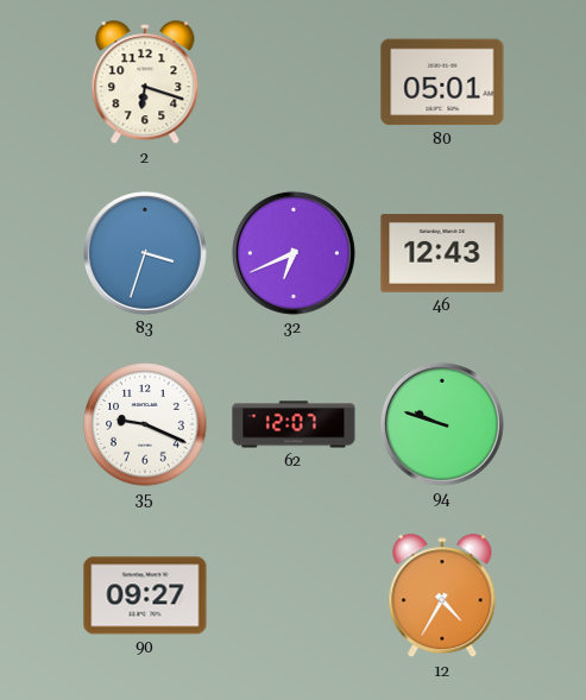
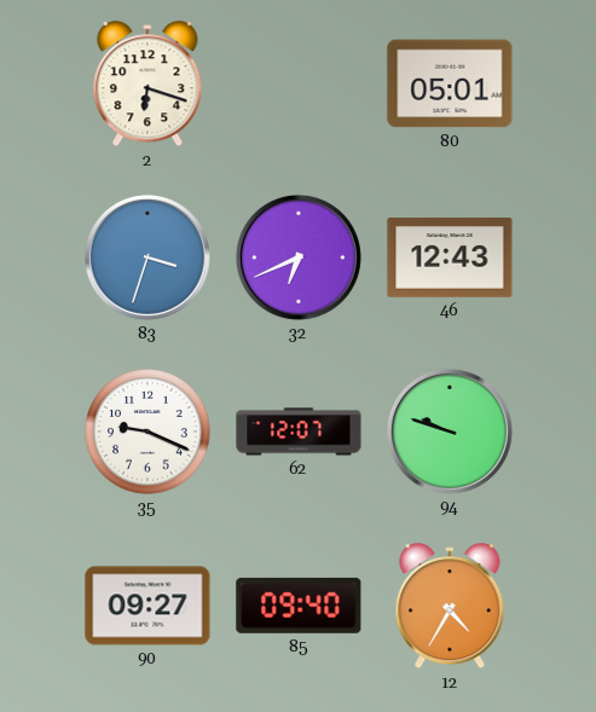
85: none -> 09:40 (299, 606)
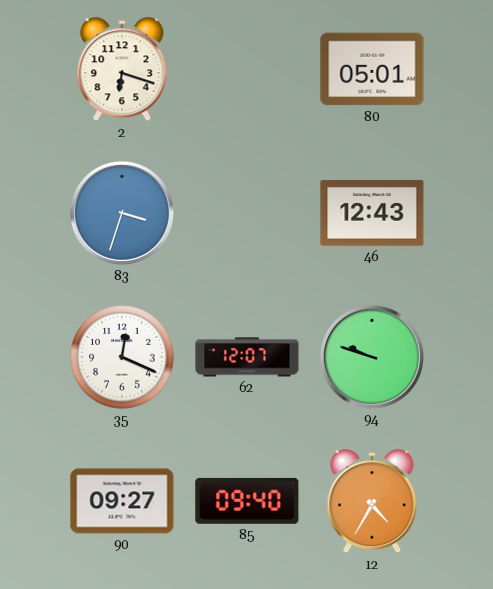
32: 6:41 -> none (299, 257)
35: 9:19 -> 12:19 (122, 357)
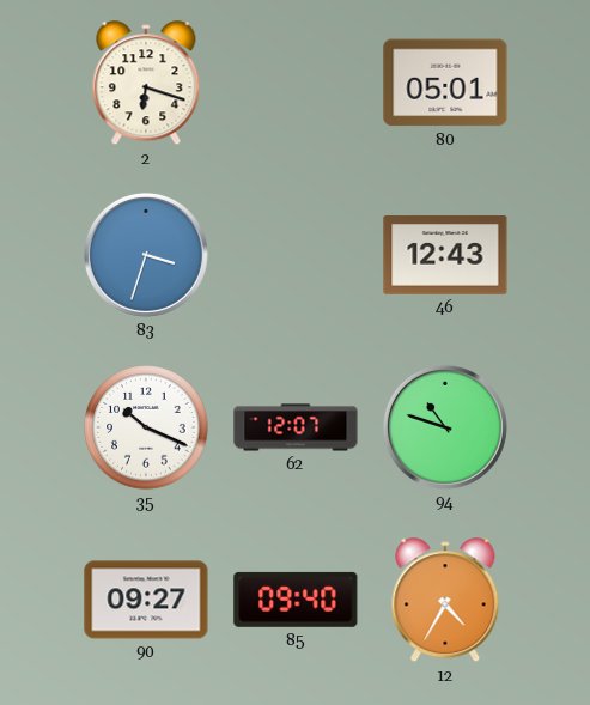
35: 12:19 -> 10:19 (146, 427)
94: 9:48 -> 10:48 (445, 427)
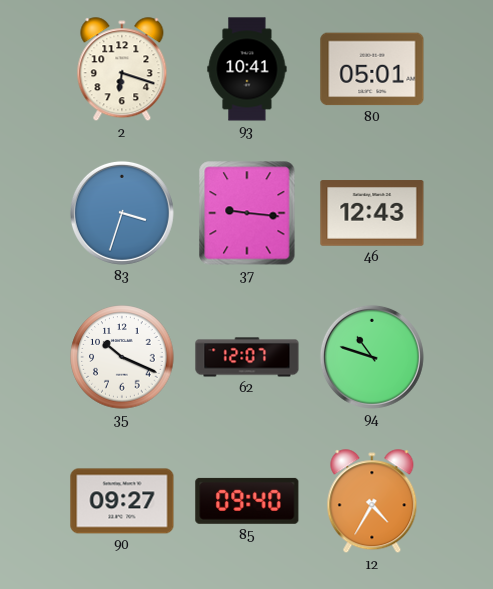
93: none -> 10:41 (247, 69)
37: none -> 9:16 (247, 213)
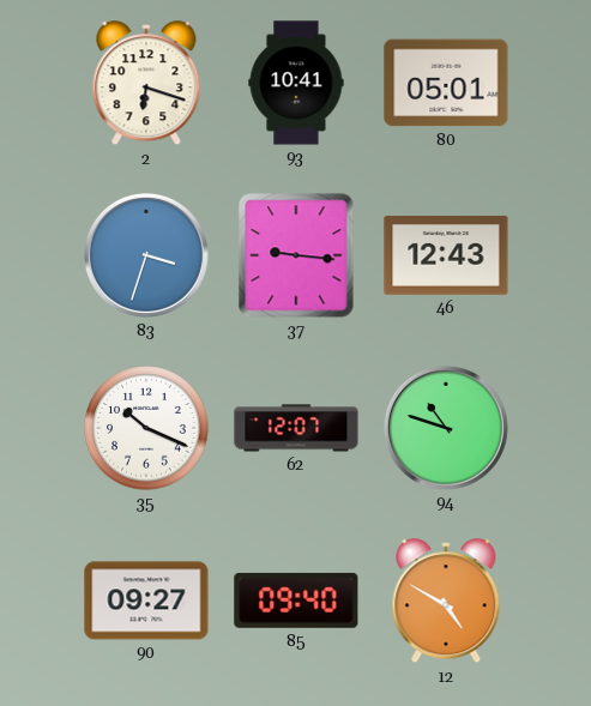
12: 4:35 -> 4:50 (446, 602)
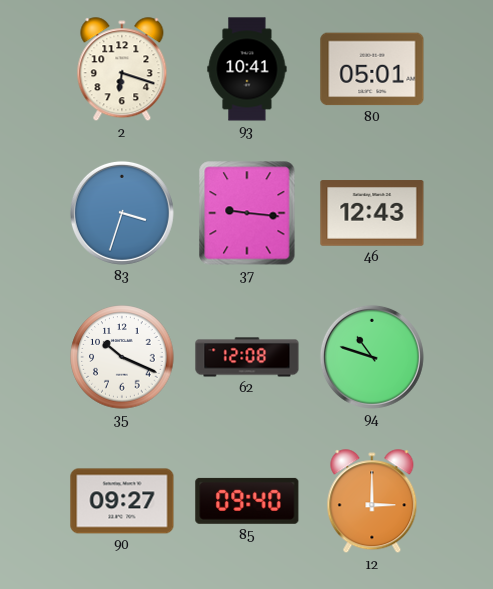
62: 12:07 -> 12:08 (247, 357)
12: 4:50 -> 3:00 (372, 502)
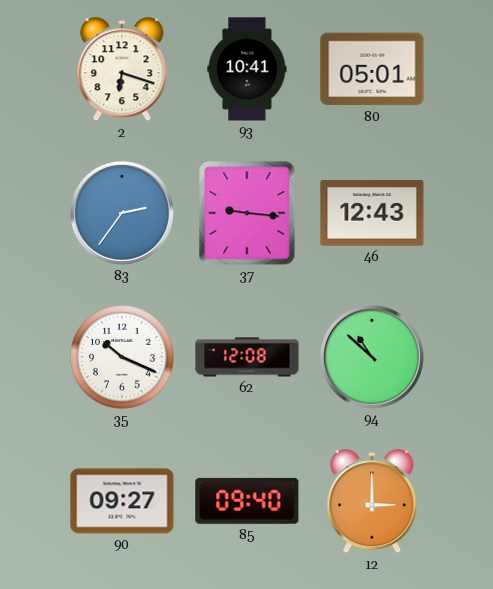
83: 3:33 -> 2:36 (122, 213)
94: 10:48 -> 10:52 (372, 357)
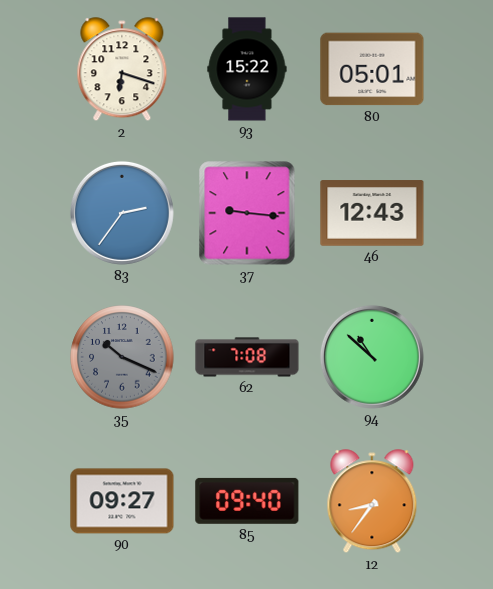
93: 10:41 -> 15:22 (247, 69)
35 dial: white -> grey (122, 357)
62: 12:08 -> 7:08 (247, 357)
12: 3:00 -> 8:36 (372, 502)
